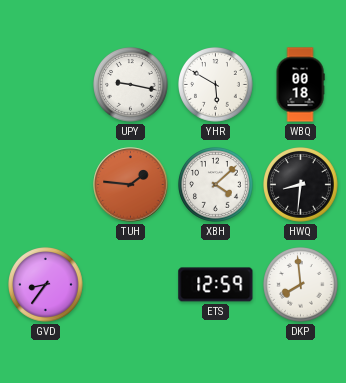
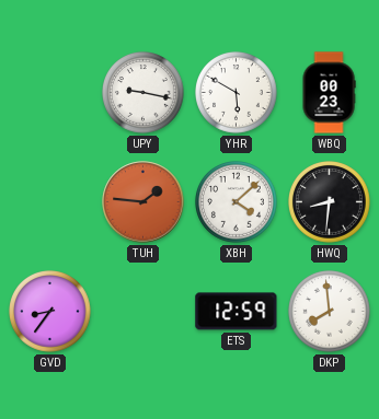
WBQ: 00:18 -> 00:23 (329, 93)
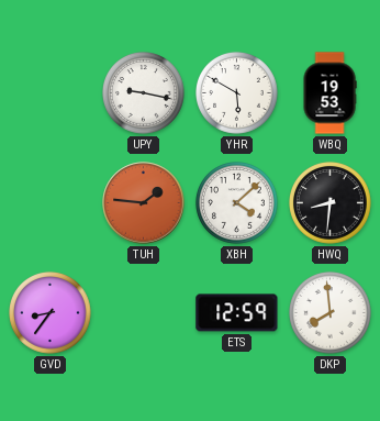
WBQ: 00:23 -> 19:53 (329, 93)
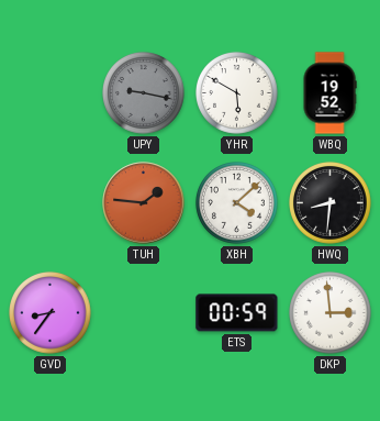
UPY dial: white -> grey (144, 93)
WBQ: 19:53 -> 19:52 (329, 93)
ETS: 12:59 -> 00:59 (237, 313)
DKP: 7:59 -> 2:59 (331, 313)
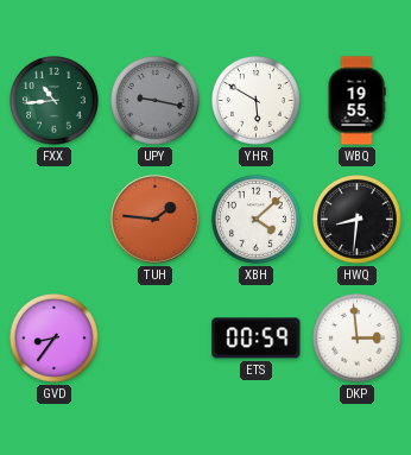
FXX: none -> 10:44 (55, 101)
WBQ: 19:52 -> 19:55 (356, 101)
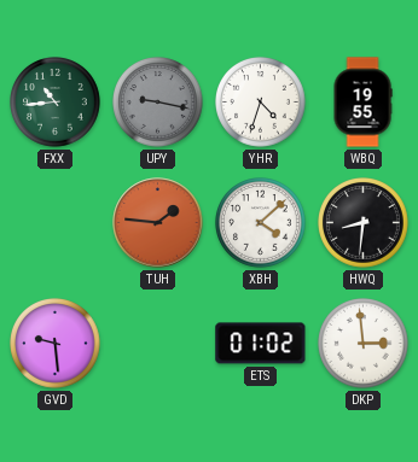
YHR: 5:50 -> 4:33 (261, 103)
GVD: 8:36 -> 9:29 (56, 344)
ETS: 00:59 -> 01:02 (261, 344)
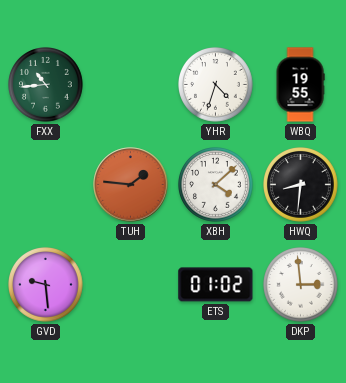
UPY: 9:17 -> none (158, 103)
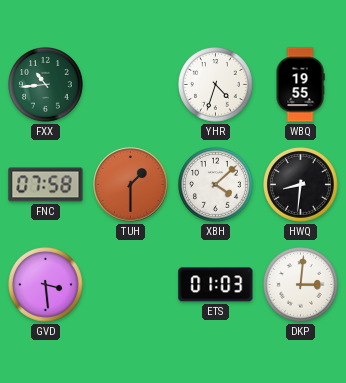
FNC: none -> 07:58 (46, 185)
TUH: 1:46 -> 1:30 (131, 185)
GVD: 9:29 -> 3:29 (46, 285)
ETS: 01:02 -> 01:03 (216, 285)
DKP: 2:59 -> 3:01 (301, 285)
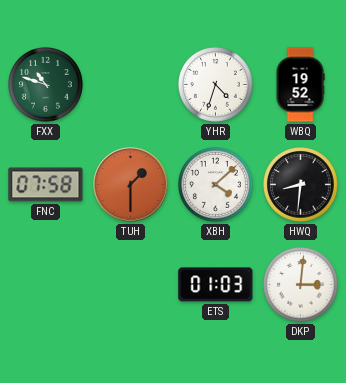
FXX: 10:44 -> 10:48 (46, 85)
WBQ: 19:55 -> 19:52 (300, 85)
GVD: 3:29 -> none (46, 285)
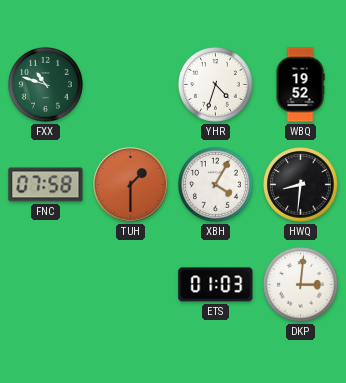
XBH: 4:08 -> 4:05 (216, 185)
